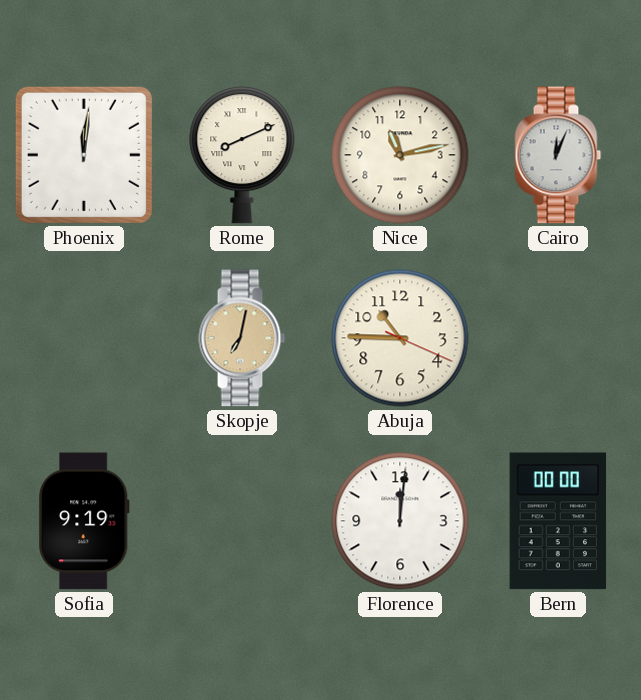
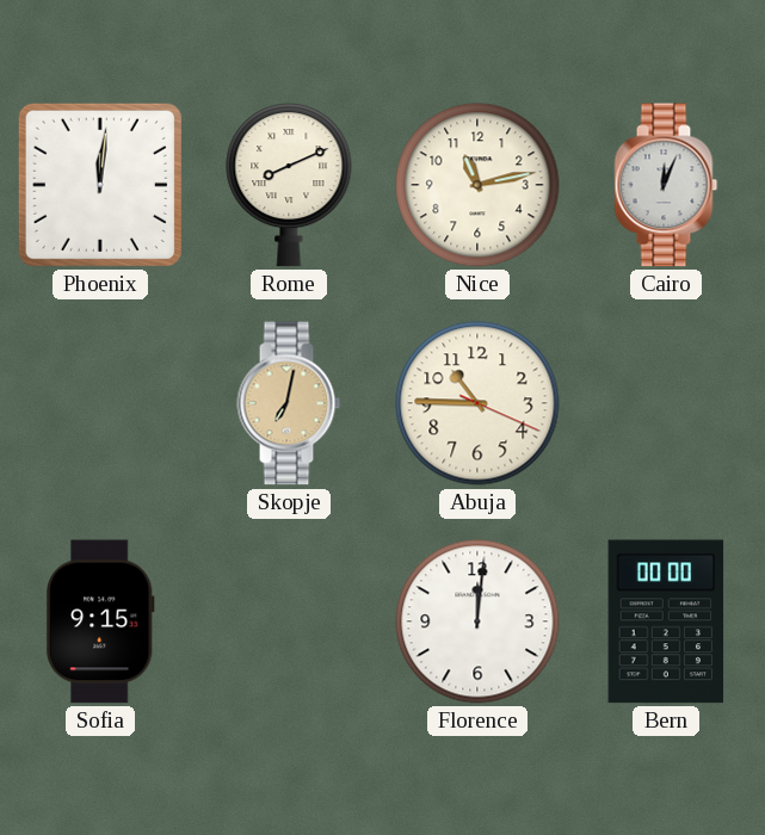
Sofia: 9:19 -> 9:15 (100, 621)
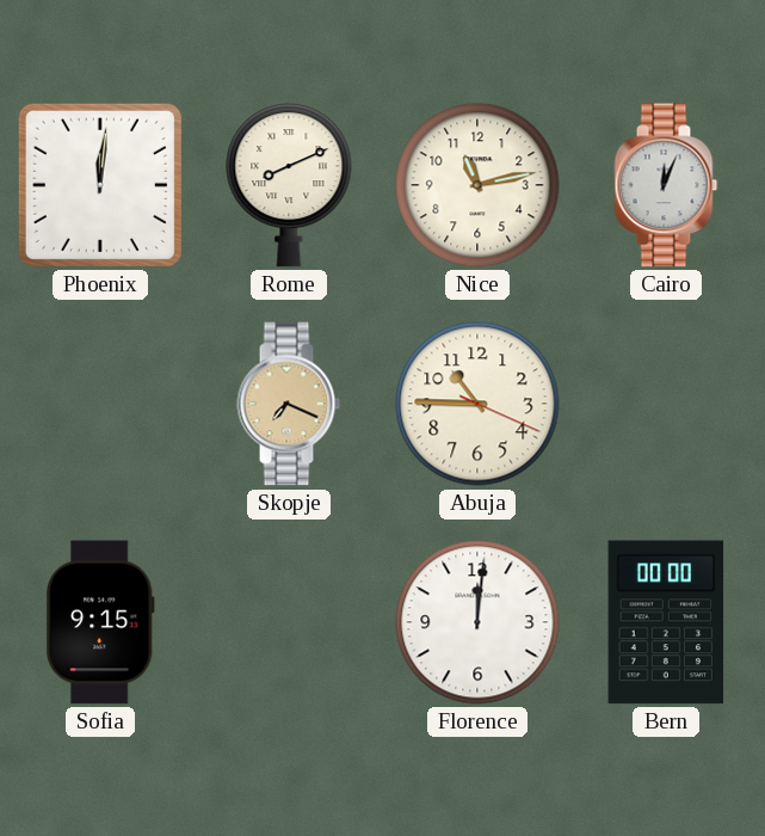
Skopje: 7:02 -> 7:19 (289, 404)
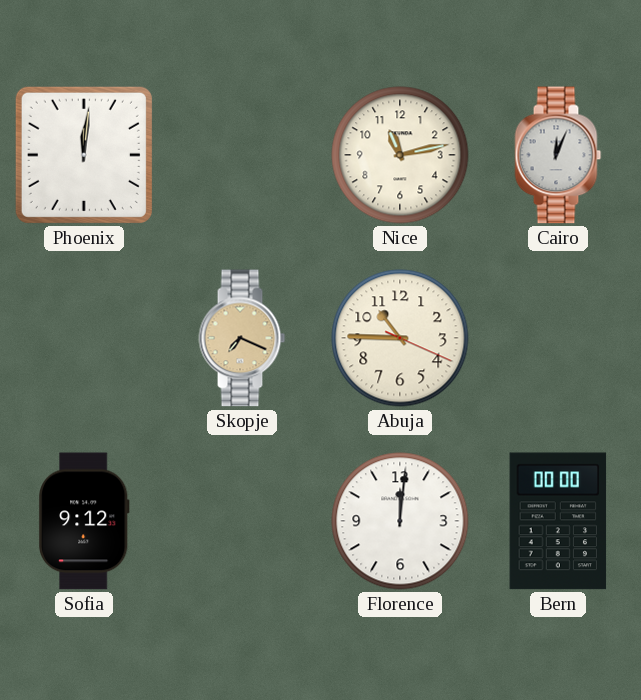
Rome: 8:11 -> none (289, 185)
Sofia: 9:15 -> 9:12 (84, 521)
